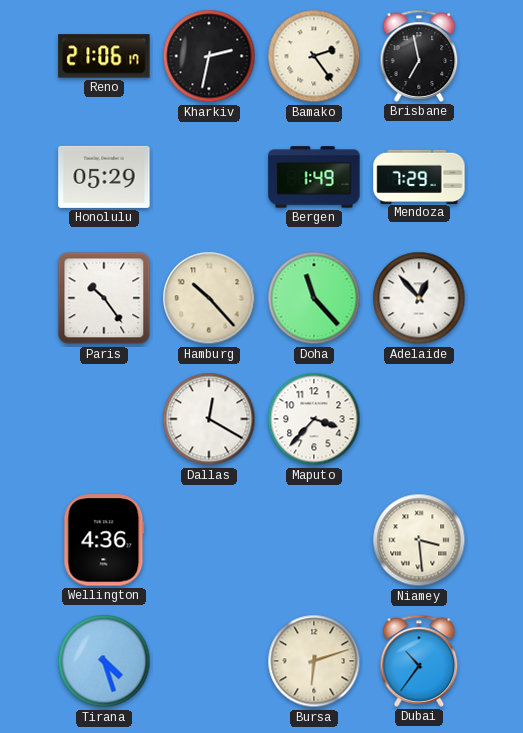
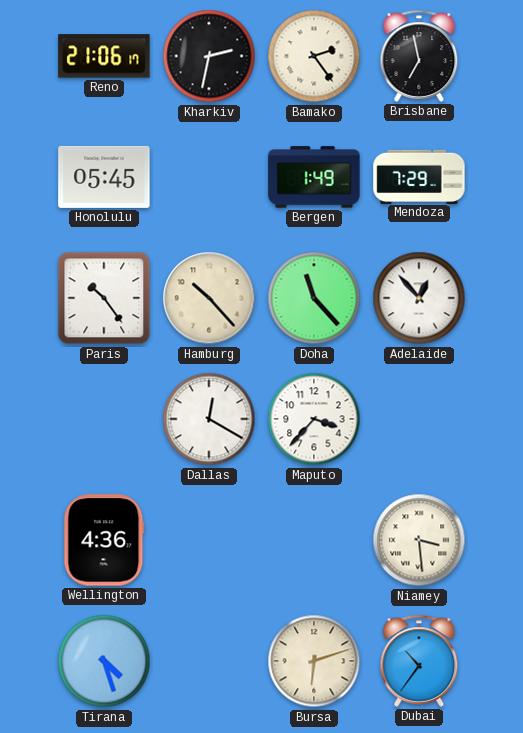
Honolulu: 05:29 -> 05:45 (104, 177)
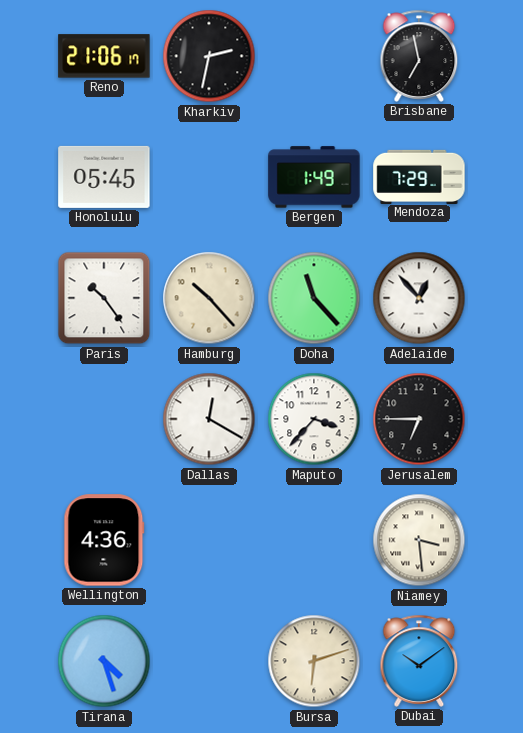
Bamako: 2:24 -> none (314, 56)
Jerusalem: none -> 6:45 (419, 419)
Dubai: 10:36 -> 10:09 (419, 661)
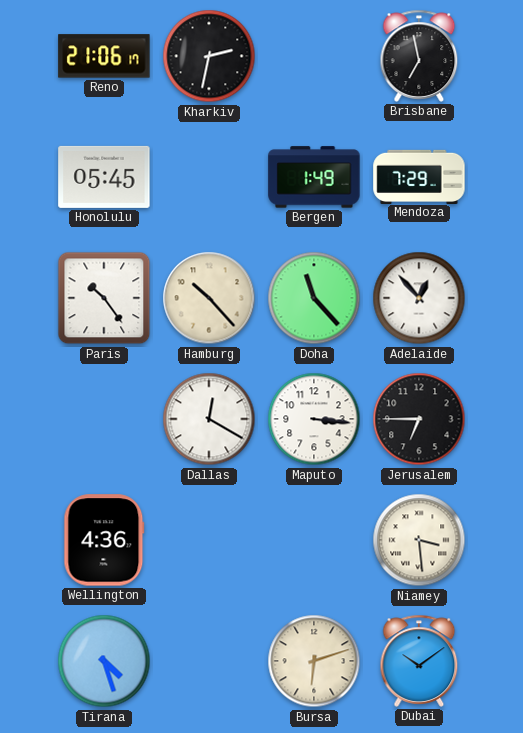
Maputo: 3:37 -> 3:16 (314, 419)
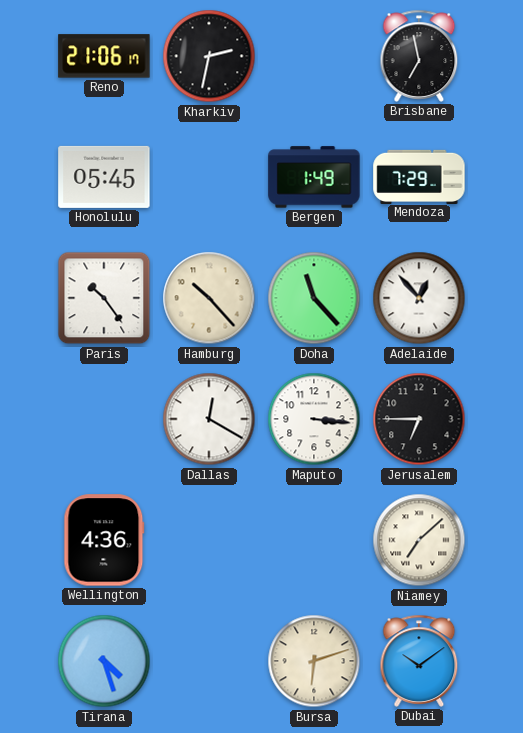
Niamey: 3:29 -> 7:08 (419, 540)
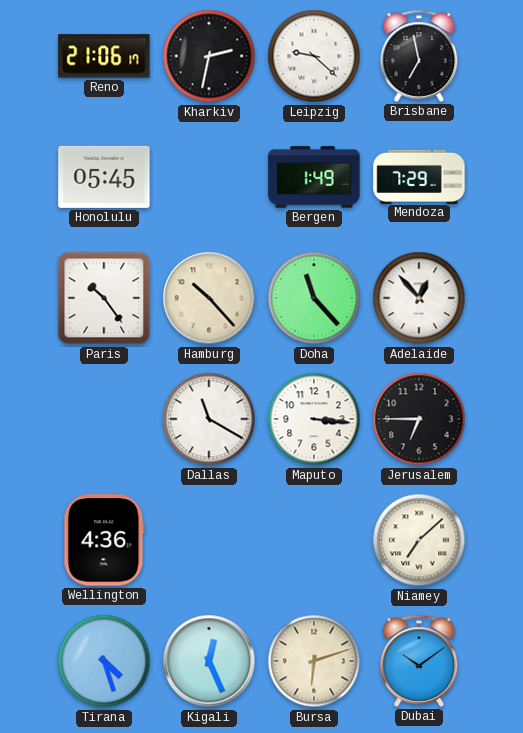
Leipzig: none -> 9:22 (314, 56)
Dallas: 12:20 -> 11:20 (209, 419)
Kigali: none -> 12:26 (209, 661)
